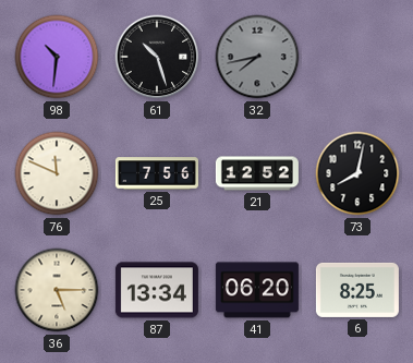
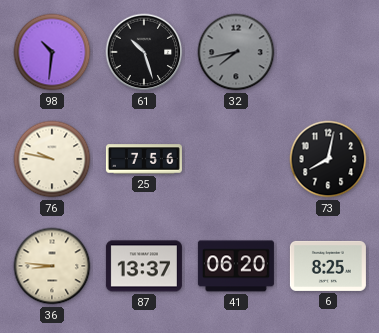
76: 11:49 -> 9:47 (52, 159)
21: 12:52 -> none (257, 173)
36: 5:15 -> 8:46 (52, 266)
87: 13:34 -> 13:37 (144, 266)
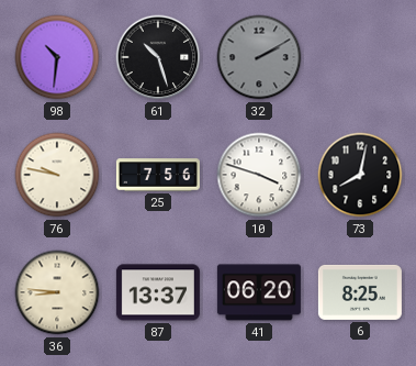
32: 7:43 -> 2:10 (259, 57)
10: none -> 3:48 (259, 175)
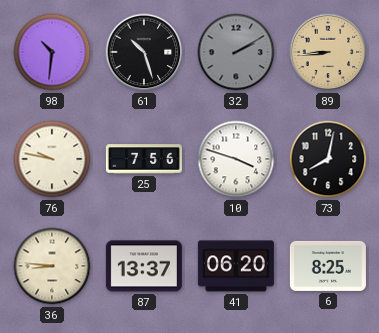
89: none -> 8:44 (328, 52)
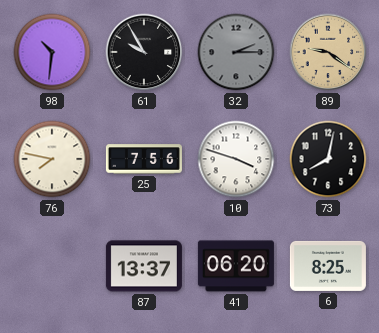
61: 10:27 -> 9:55 (144, 52)
32: 2:10 -> 2:15 (236, 52)
89: 8:44 -> 9:21 (328, 52)
76: 9:47 -> 7:47 (52, 159)
36: 8:46 -> none (52, 266)
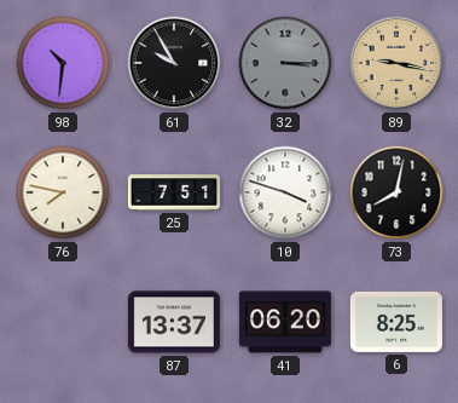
32: 2:15 -> 3:15 (285, 63)
89: 9:21 -> 9:17 (396, 63)
25: 7:56 -> 7:51 (174, 192)
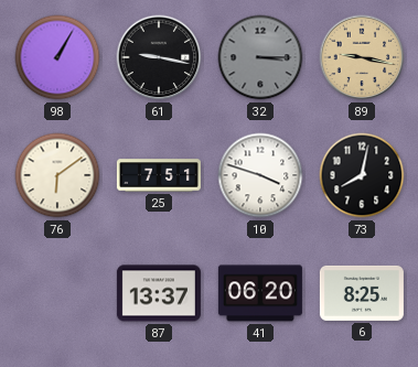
98: 10:31 -> 1:05 (57, 57)
61: 9:55 -> 9:17 (159, 57)
76: 7:47 -> 6:09 (57, 175)
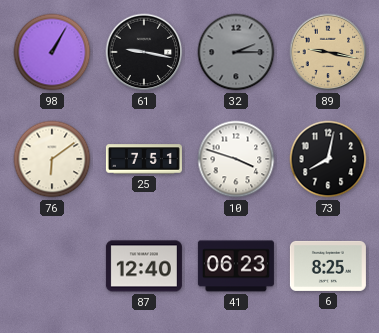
32: 3:15 -> 2:15 (236, 52)
87: 13:37 -> 12:40 (144, 266)
41: 06:20 -> 06:23 (236, 266)
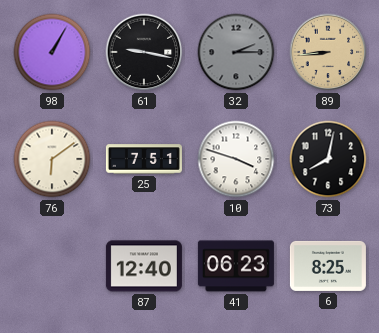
89: 9:17 -> 8:44 (328, 52)
